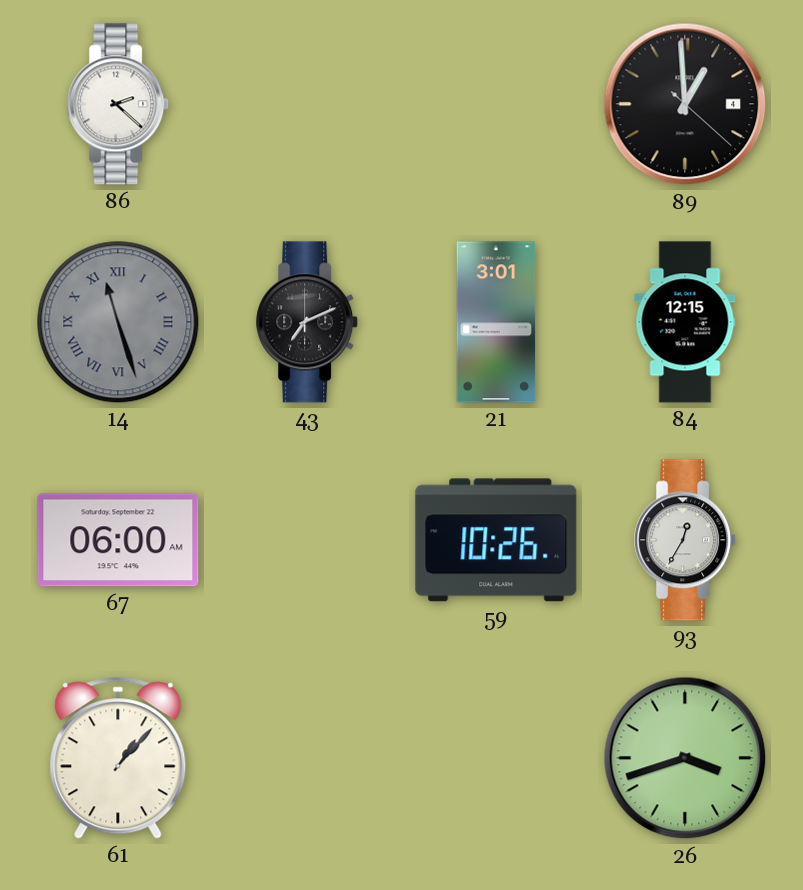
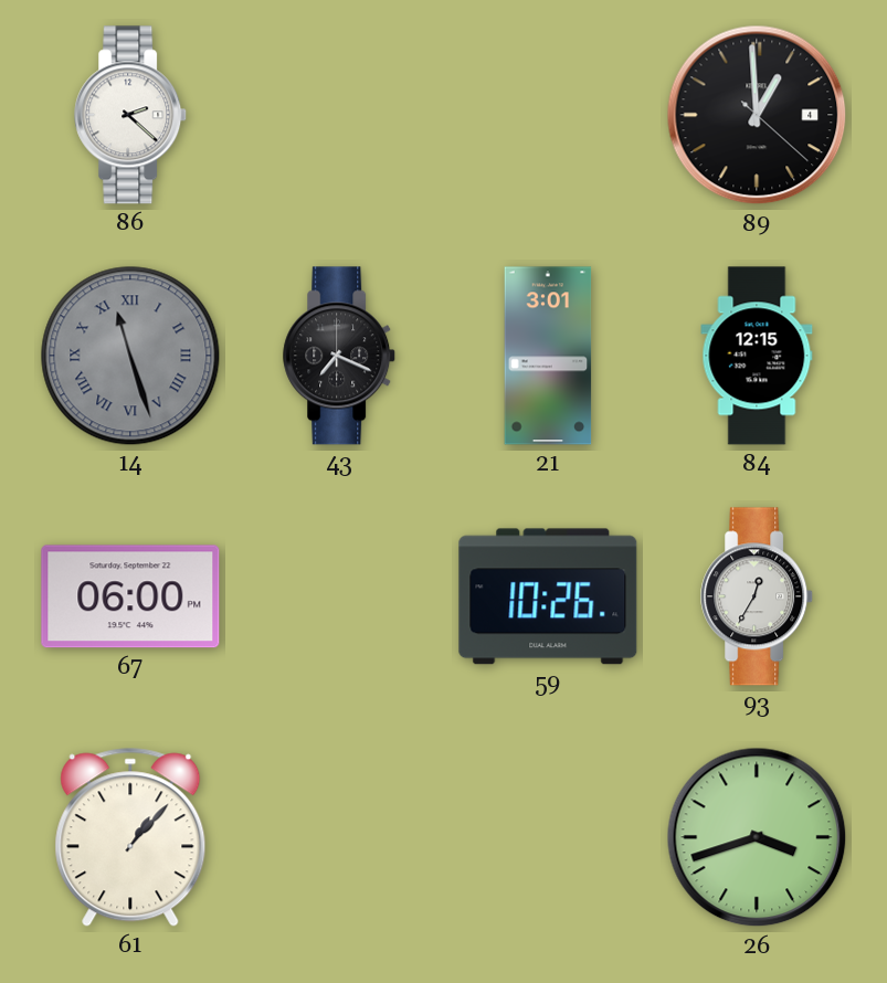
43: 7:11 -> 7:19 (340, 356)
67: 06:00 AM -> 06:00 PM (130, 596)
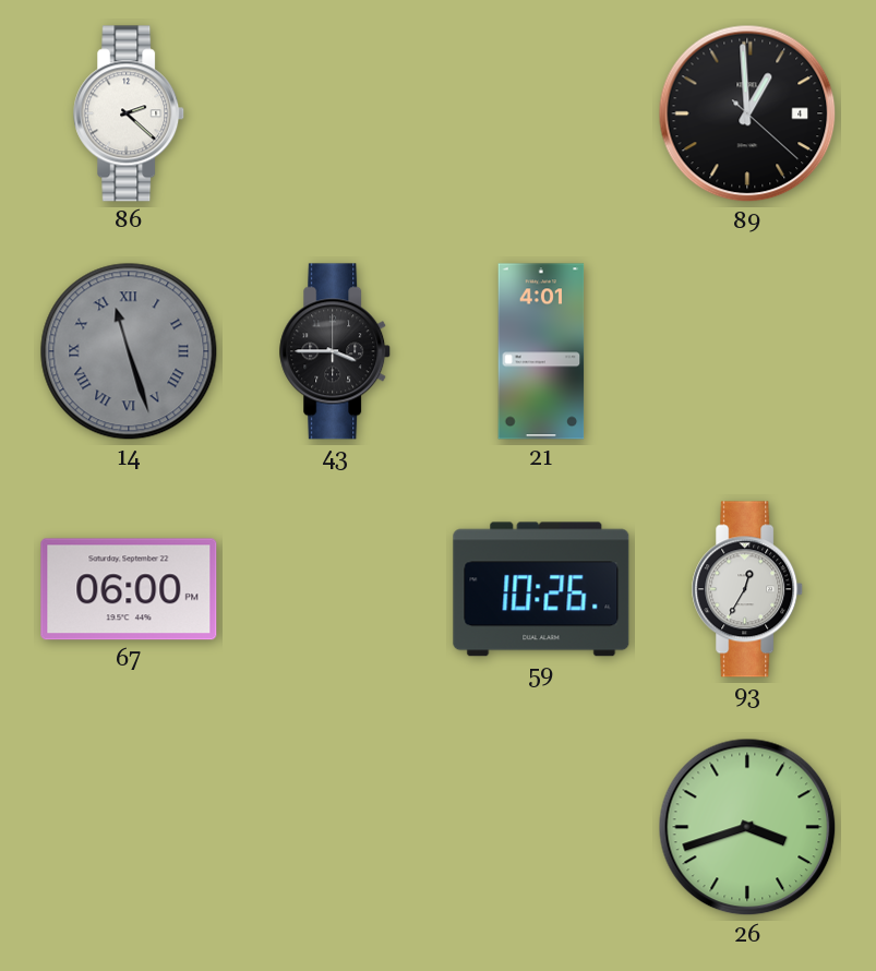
43: 7:19 -> 3:45 (336, 351)
21: 3:01 -> 4:01 (541, 351)
84: 12:15 -> none (757, 356)
61: 1:07 -> none (130, 837)
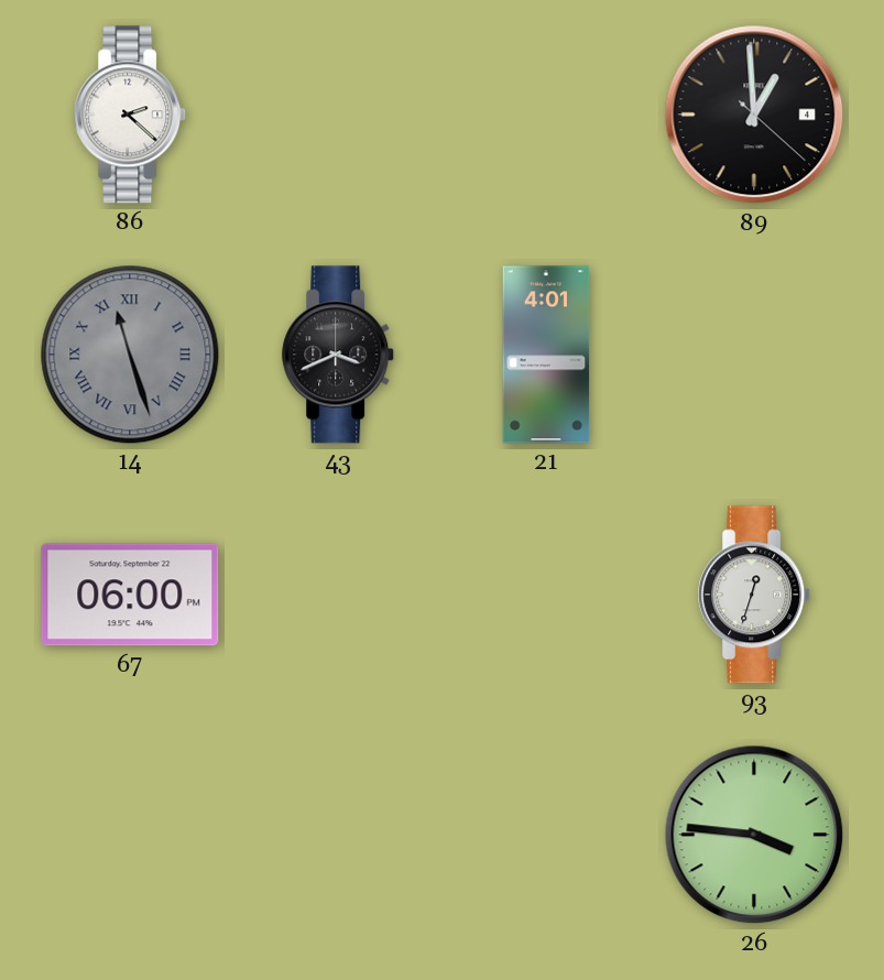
43: 3:45 -> 3:41 (339, 355)
59: 10:26 -> none (541, 589)
93: 12:35 -> 12:33 (755, 595)
26: 3:42 -> 3:46 (754, 835)
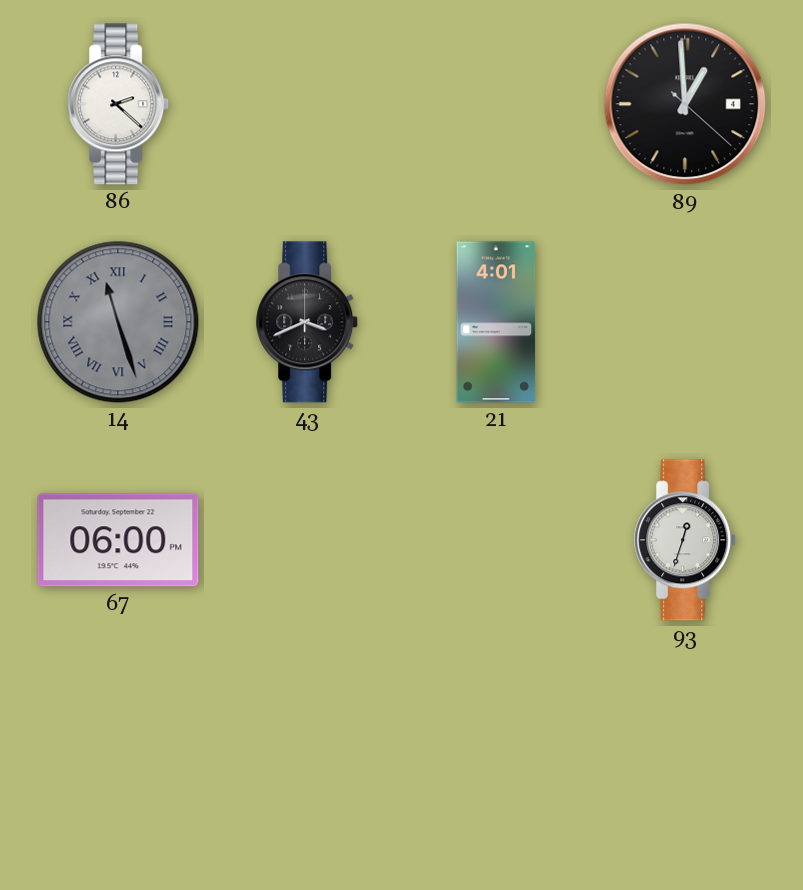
26: 3:46 -> none (754, 835)
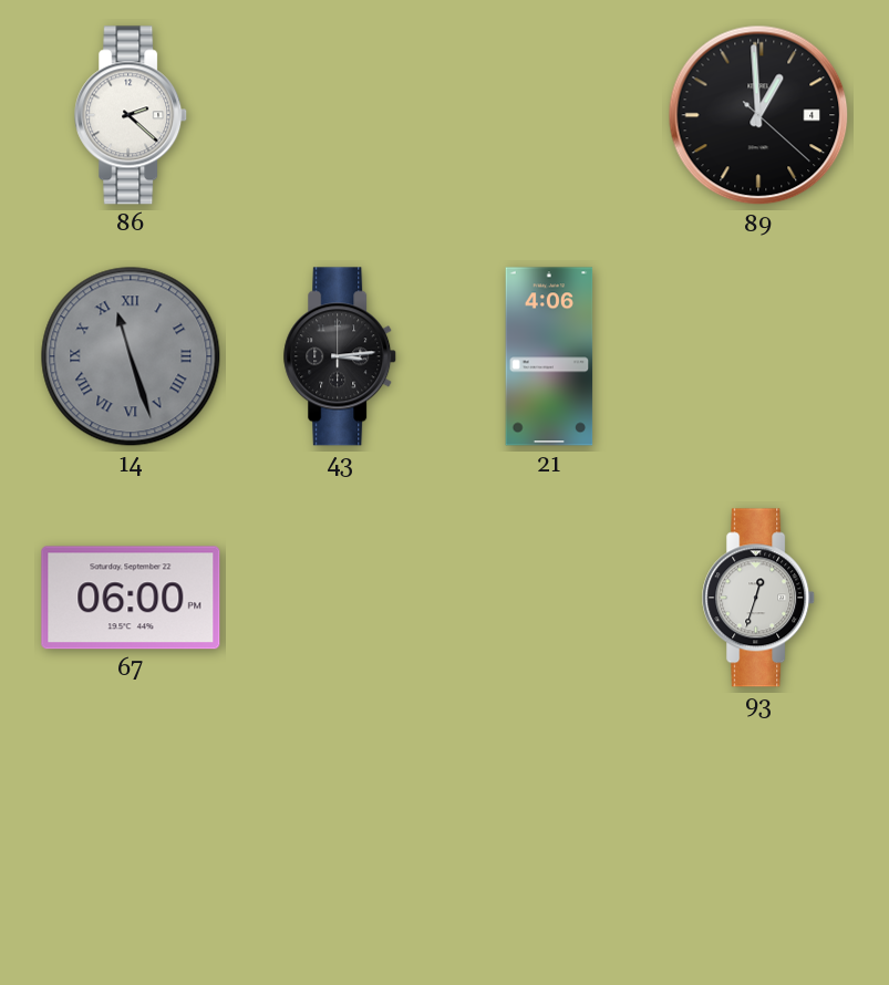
43: 3:41 -> 3:14 (341, 356)
21: 4:01 -> 4:06 (549, 356)
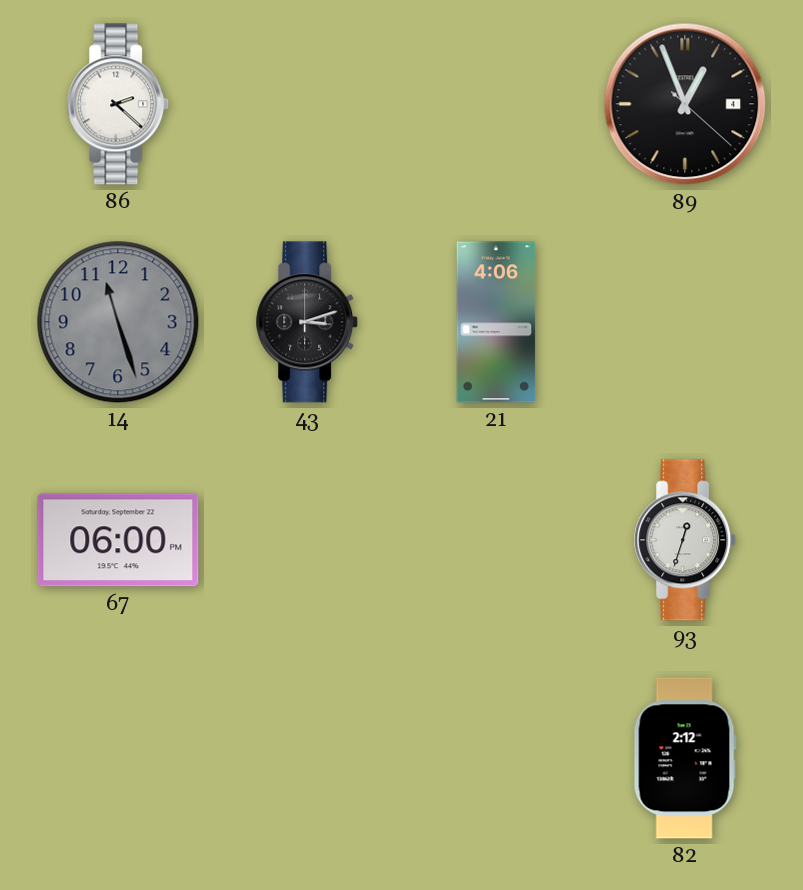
89: 12:59 -> 12:56 (685, 104)
14 numerals: Roman -> Arabic (118, 322)
43: 3:14 -> 3:12 (308, 322)
82: none -> 2:12 (685, 758)
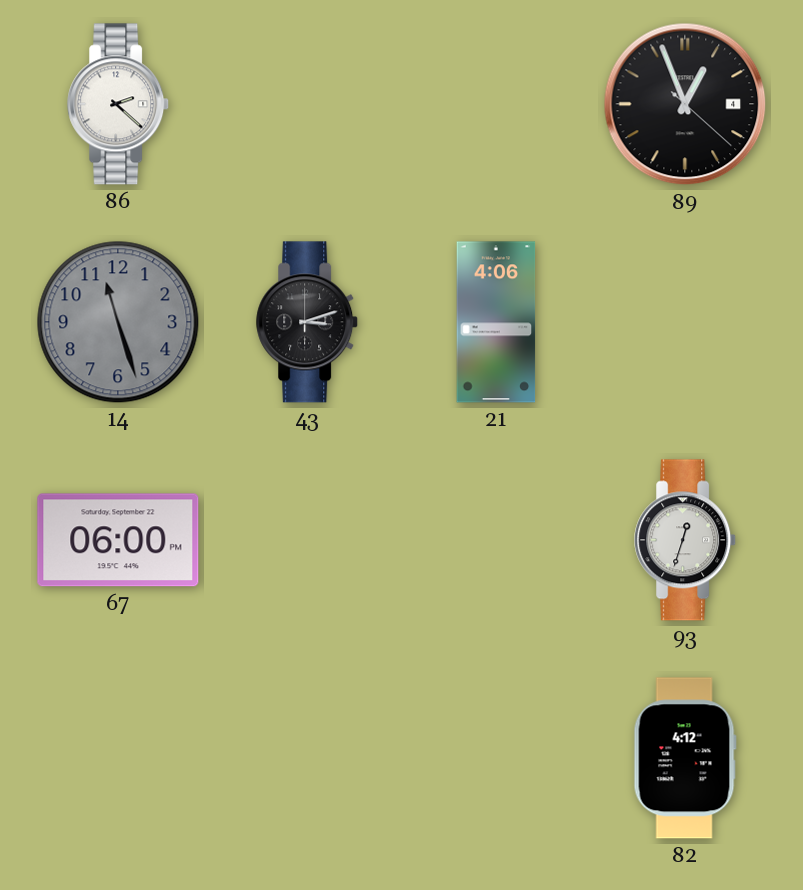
82: 2:12 -> 4:12 (685, 758)
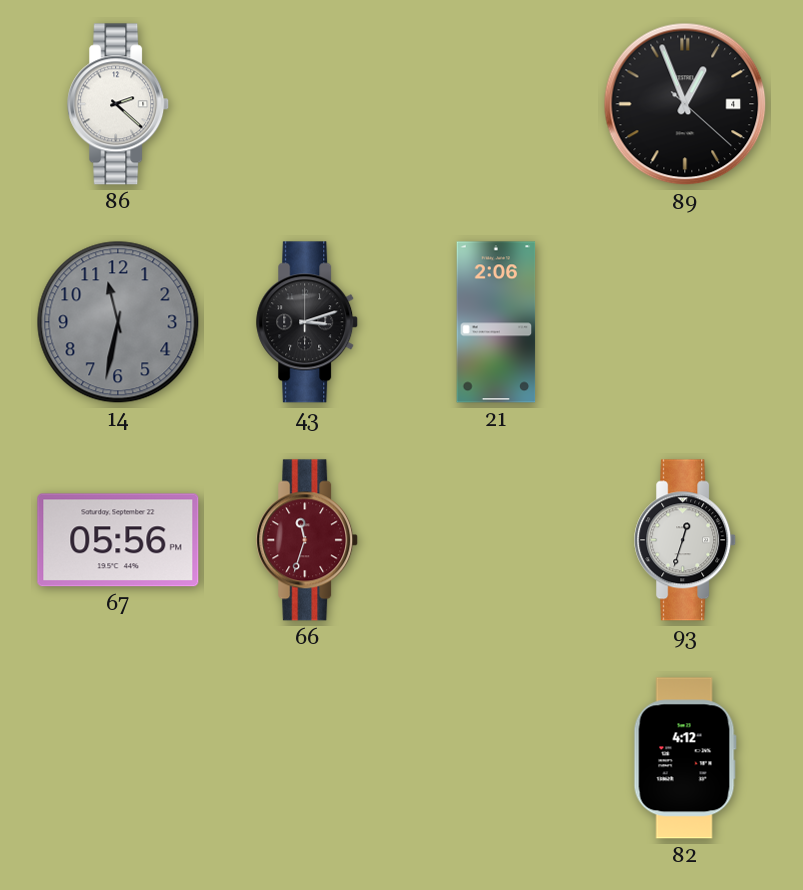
14: 11:27 -> 11:32 (118, 322)
21: 4:06 -> 2:06 (496, 322)
67: 06:00 -> 05:56 (118, 540)
66: none -> 11:33 (308, 540)
